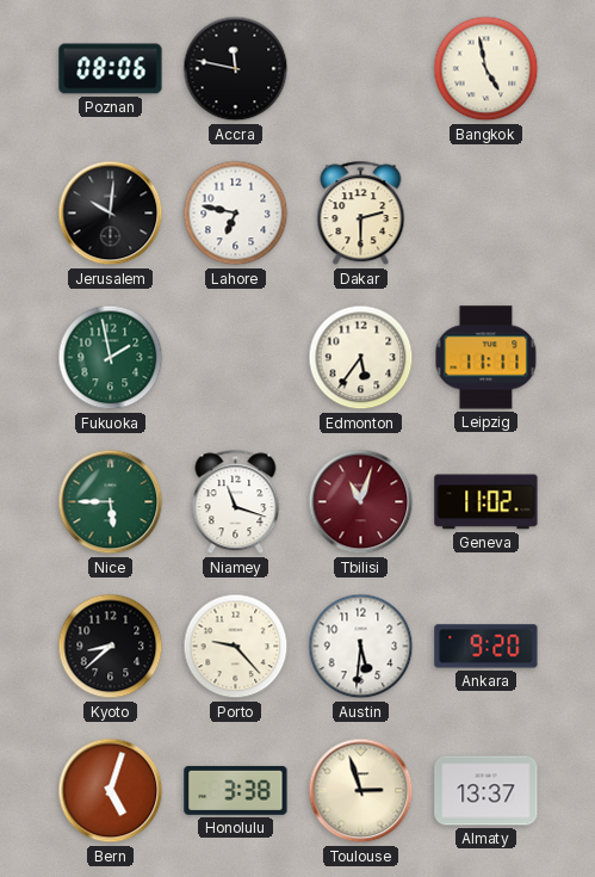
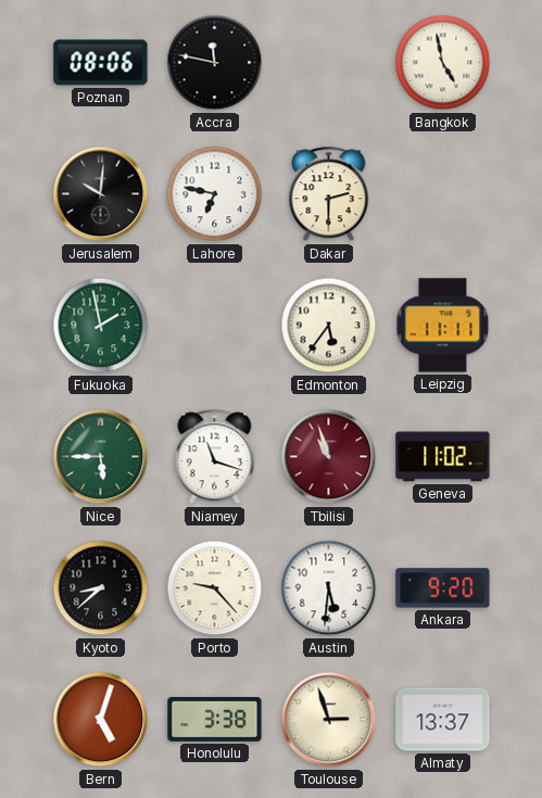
Tbilisi: 11:03 -> 10:57 (329, 457)
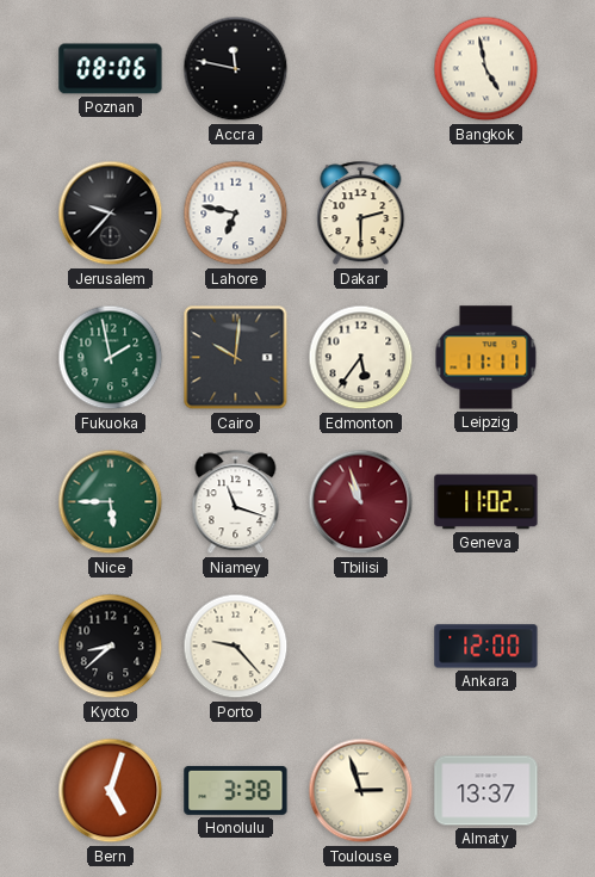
Jerusalem: 10:01 -> 9:37 (111, 214)
Cairo: none -> 10:01 (236, 358)
Austin: 5:31 -> none (329, 588)
Ankara: 9:20 -> 12:00 (486, 647)
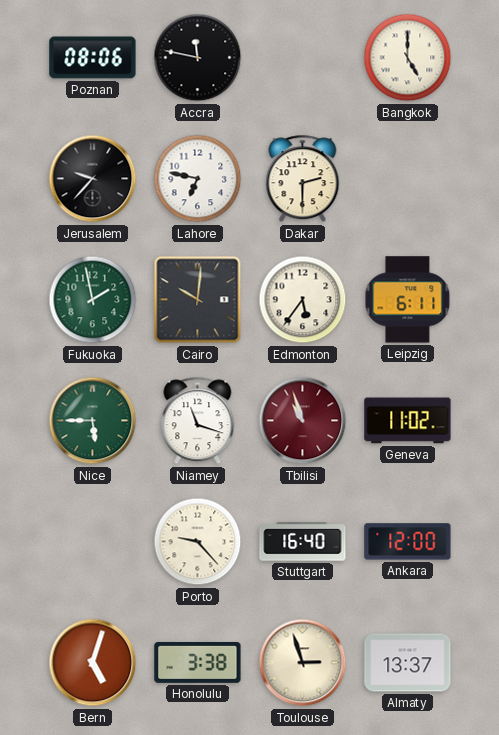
Bangkok: 4:58 -> 5:00 (408, 58)
Leipzig: 11:11 -> 6:11 (408, 300)
Kyoto: 8:38 -> none (111, 647)
Stuttgart: none -> 16:40 (303, 542)
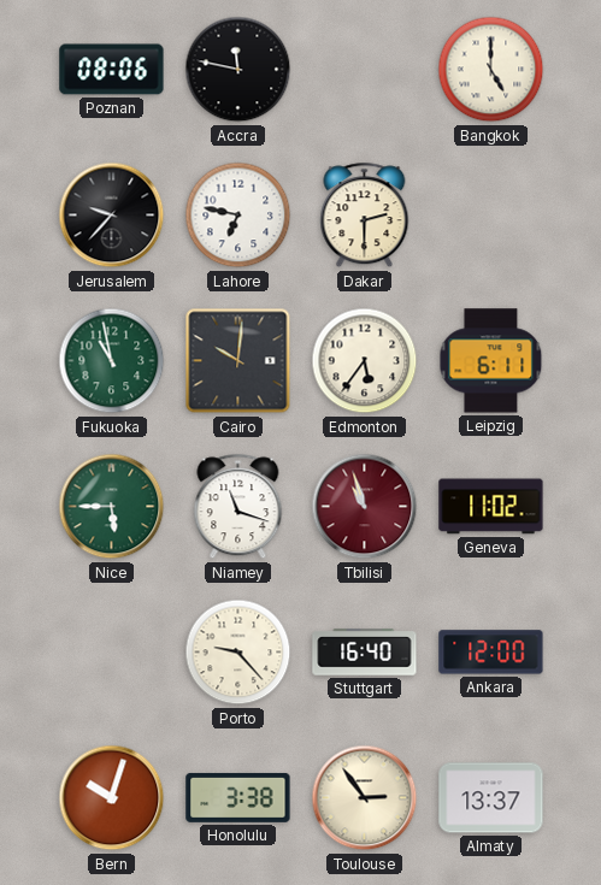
Fukuoka: 1:58 -> 10:58 (112, 361)
Bern: 5:03 -> 10:03 (112, 798)
Toulouse: 2:57 -> 2:54 (365, 798)
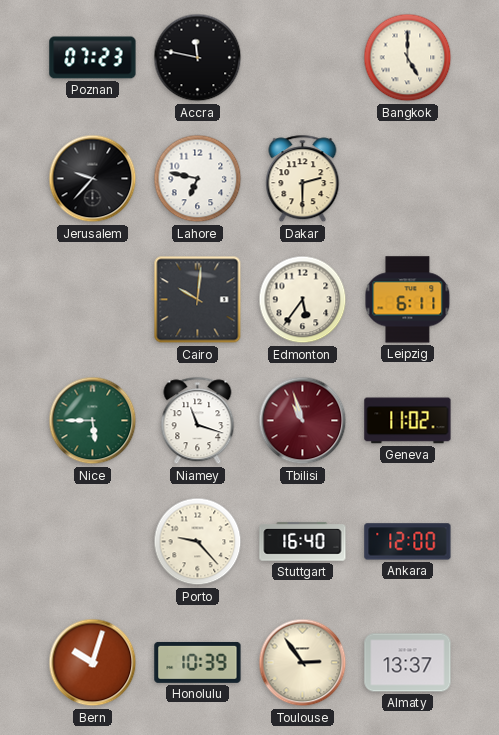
Poznan: 08:06 -> 07:23 (93, 58)
Fukuoka: 10:58 -> none (112, 361)
Honolulu: 3:38 -> 10:39 (198, 662)
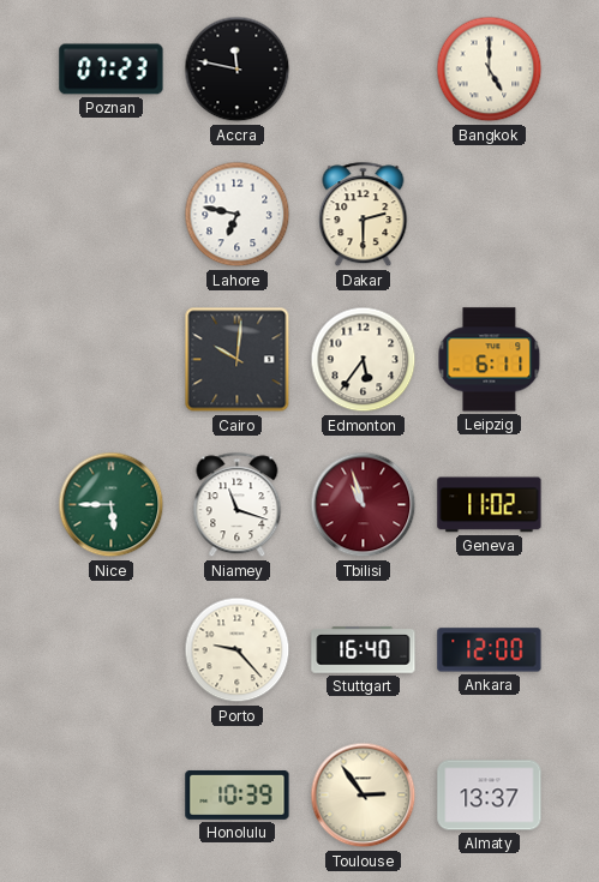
Jerusalem: 9:37 -> none (93, 179)
Bern: 10:03 -> none (93, 663)
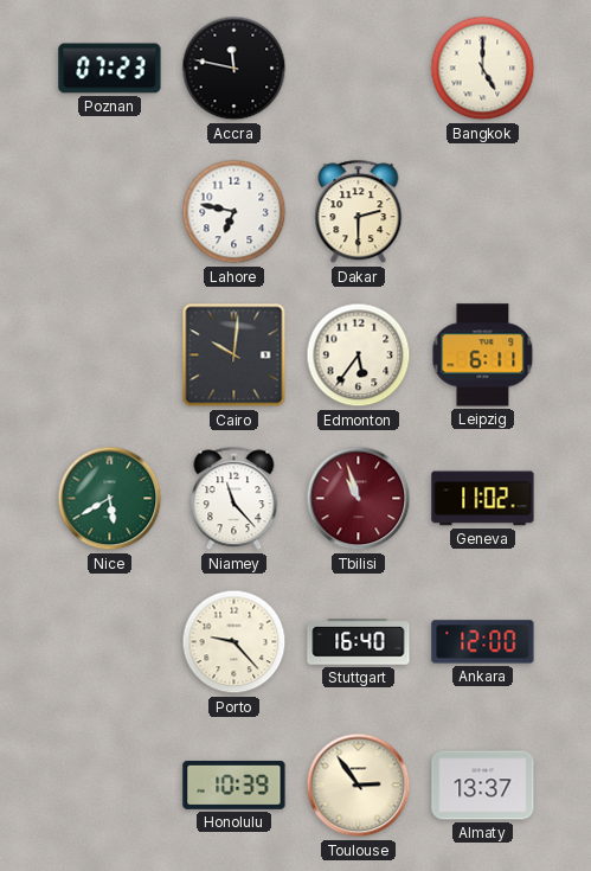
Nice: 5:45 -> 5:40 (110, 499)
Niamey: 11:18 -> 11:23 (235, 499)
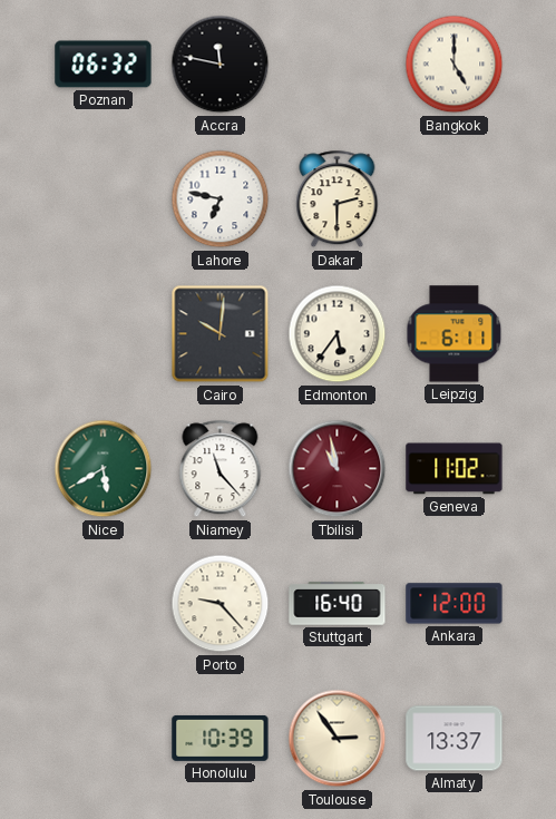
Poznan: 07:23 -> 06:32 (104, 65)
Tbilisi: 10:57 -> 10:58 (338, 469)
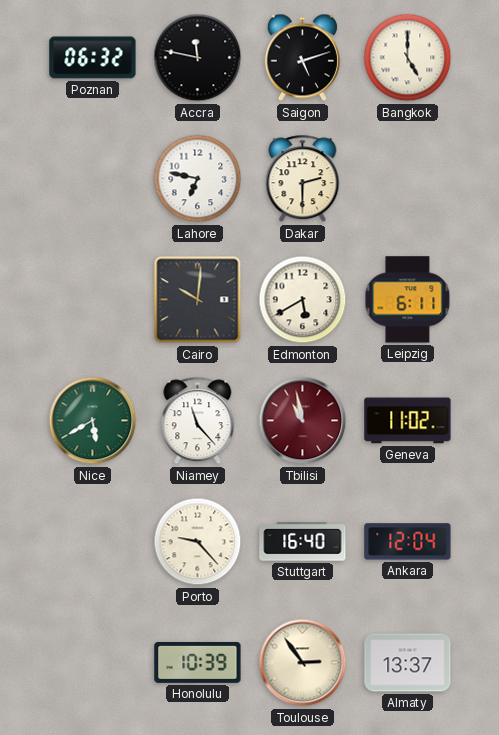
Saigon: none -> 5:12 (302, 58)
Edmonton: 5:36 -> 5:40 (303, 300)
Ankara: 12:00 -> 12:04 (408, 542)
